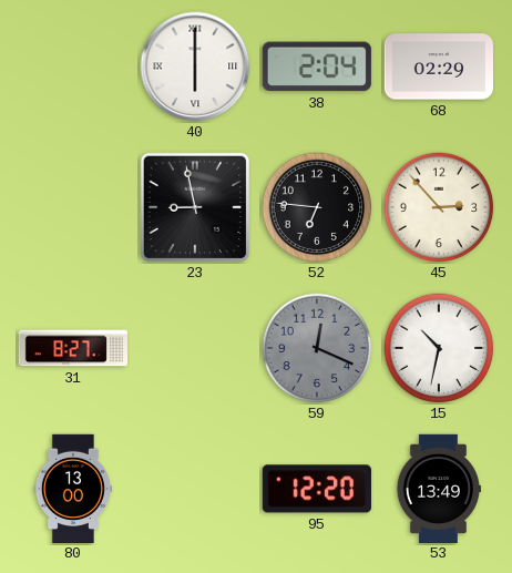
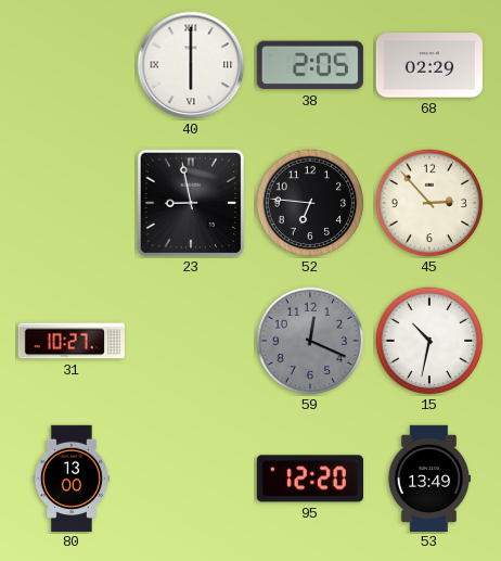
38: 2:04 -> 2:05 (310, 65)
31: 8:27 -> 10:27 (70, 341)
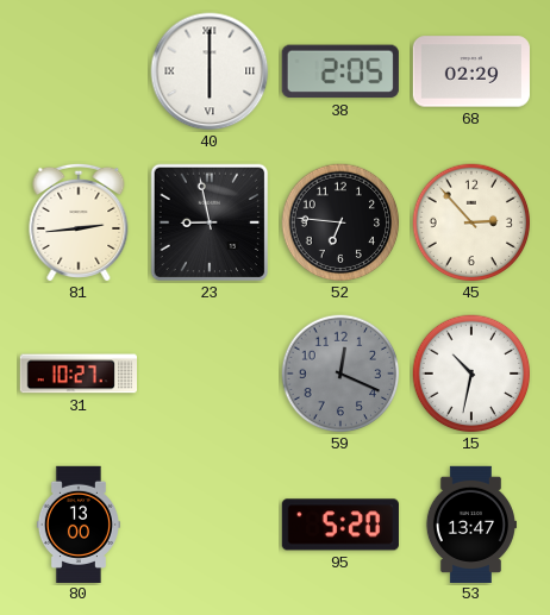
81: none -> 2:44 (79, 222)
95: 12:20 -> 5:20 (340, 525)
53: 13:49 -> 13:47 (470, 523)
